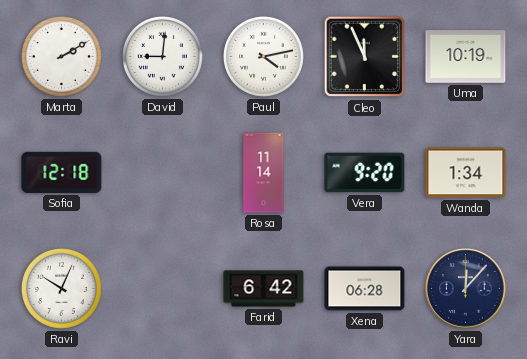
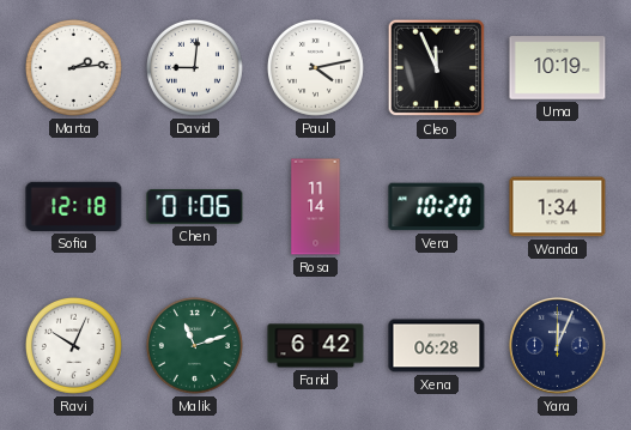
Marta: 2:10 -> 2:14 (73, 67)
Chen: none -> 01:06 (195, 207)
Vera: 9:20 -> 10:20 (437, 207)
Malik: none -> 11:12 (194, 345)
Yara: 12:07 -> 12:04 (558, 346)
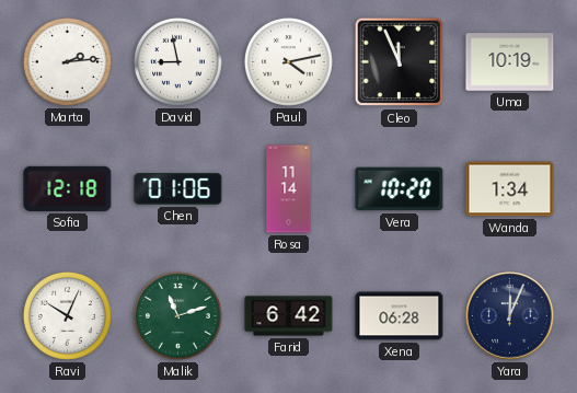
David: 9:01 -> 8:58 (177, 61)
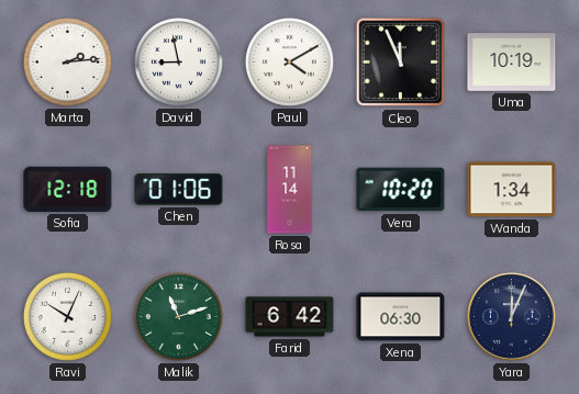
Paul: 4:13 -> 4:10 (289, 61)
Xena: 06:28 -> 06:30 (401, 317)
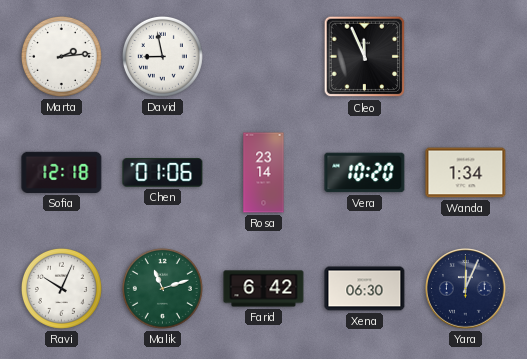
Paul: 4:10 -> none (289, 61)
Uma: 10:19 -> none (512, 63)
Rosa: 11:14 -> 23:14 (264, 173)
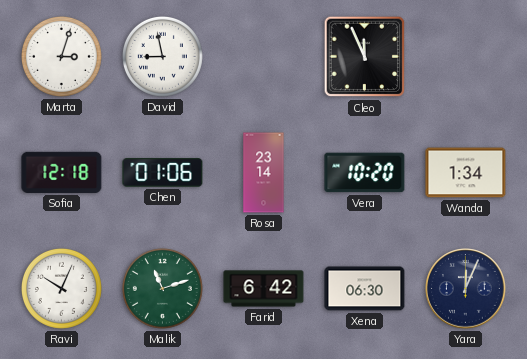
Marta: 2:14 -> 3:03 (61, 56)
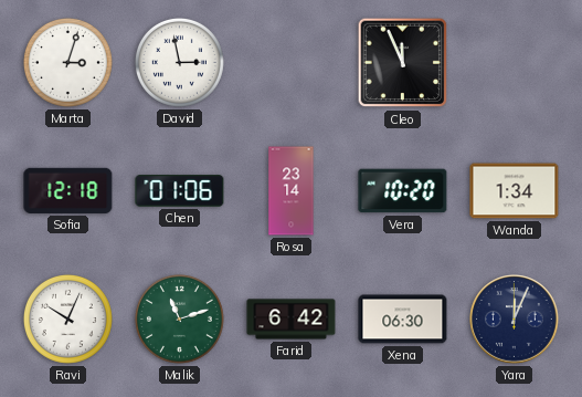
David: 8:58 -> 2:58 (179, 62)
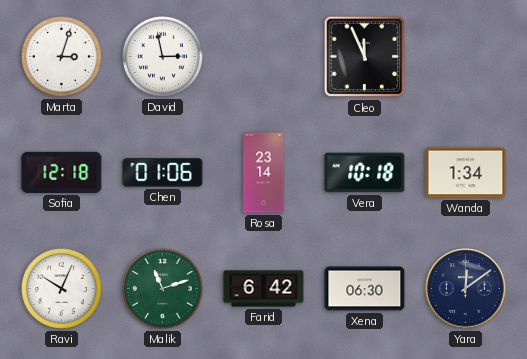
Vera: 10:20 -> 10:18 (365, 173)
Yara: 12:04 -> 12:09 (466, 289)
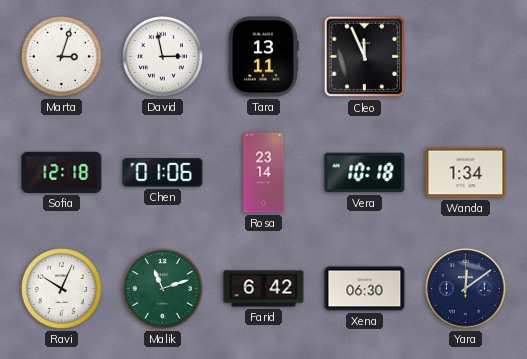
Tara: none -> 13:11 (263, 57)
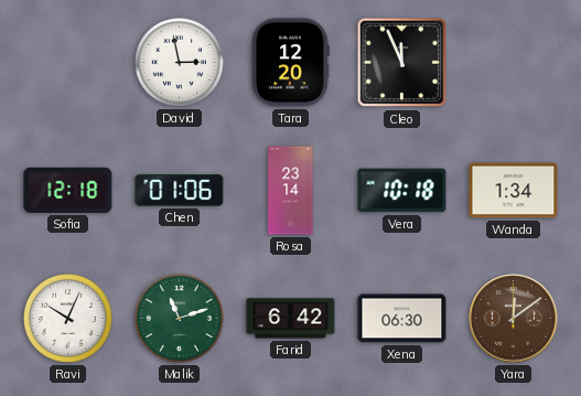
Marta: 3:03 -> none (61, 56)
Tara: 13:11 -> 12:20 (290, 63)
Yara dial: navy -> brown (514, 319)
